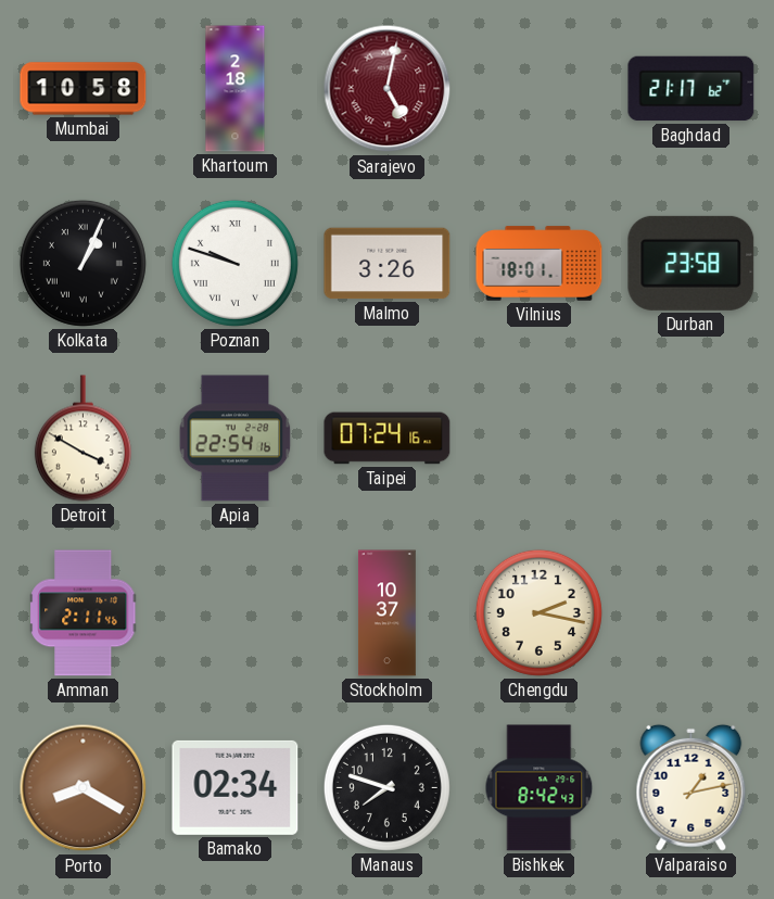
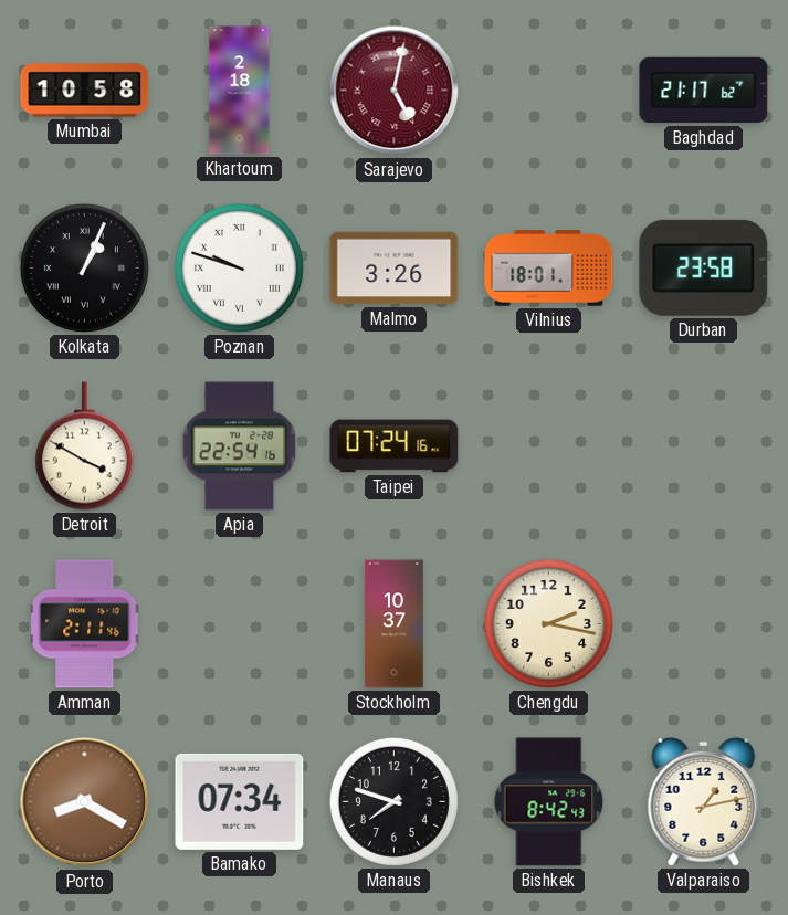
Bamako: 02:34 -> 07:34 (240, 801)
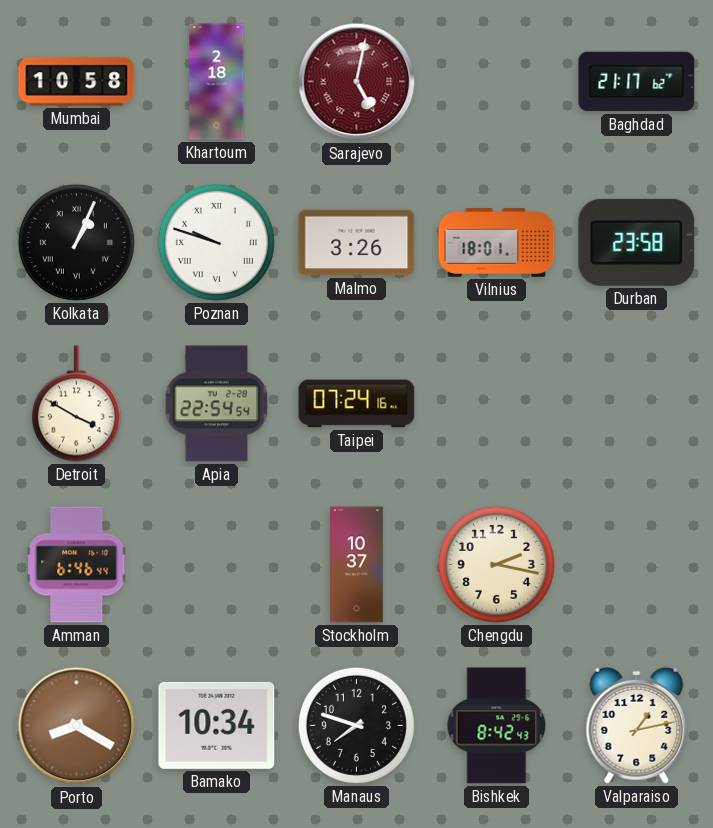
Apia: 22:54:16 -> 22:54:54 (217, 404)
Amman: 2:11 -> 6:46 (77, 565)
Bamako: 07:34 -> 10:34 (217, 725)
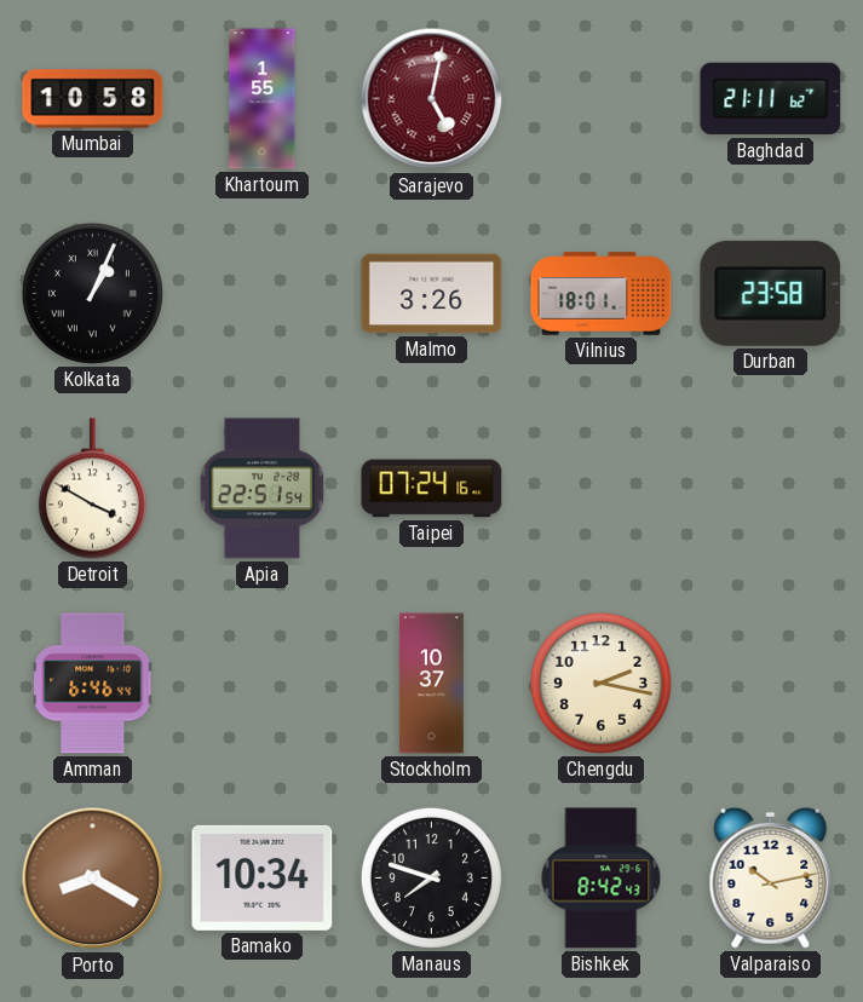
Khartoum: 2:18 -> 1:55 (263, 99)
Baghdad: 21:17 -> 21:11 (771, 99)
Poznan: 9:48 -> none (216, 242)
Apia: 22:54 -> 22:51 (263, 489)
Valparaiso: 1:13 -> 10:13 (771, 877)
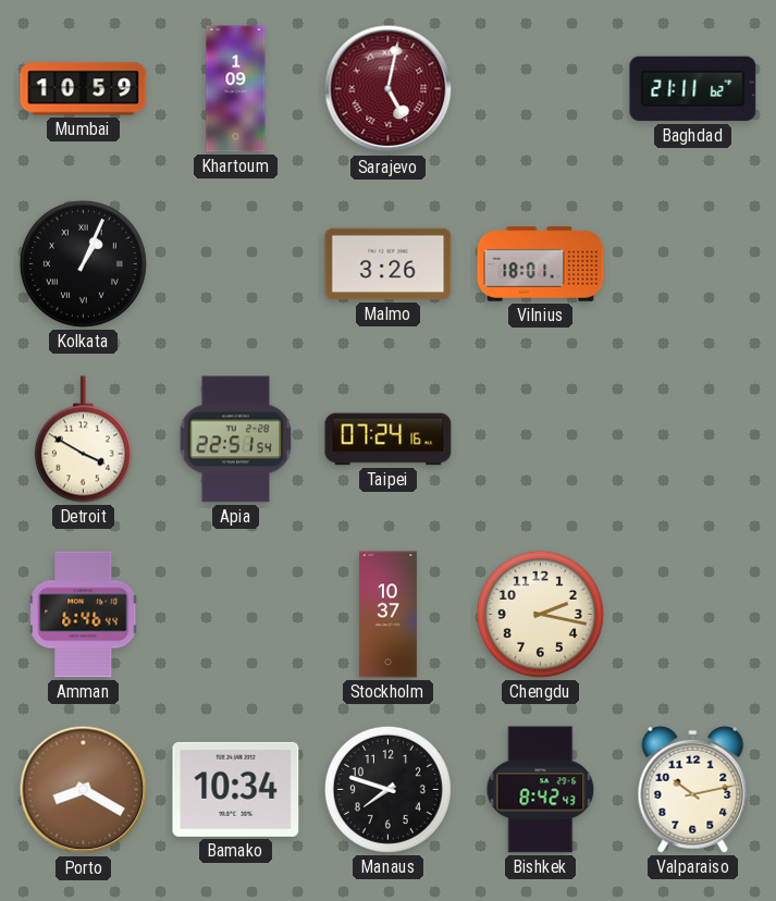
Mumbai: 10:58 -> 10:59 (84, 89)
Khartoum: 1:55 -> 1:09 (236, 89)
Durban: 23:58 -> none (771, 293)
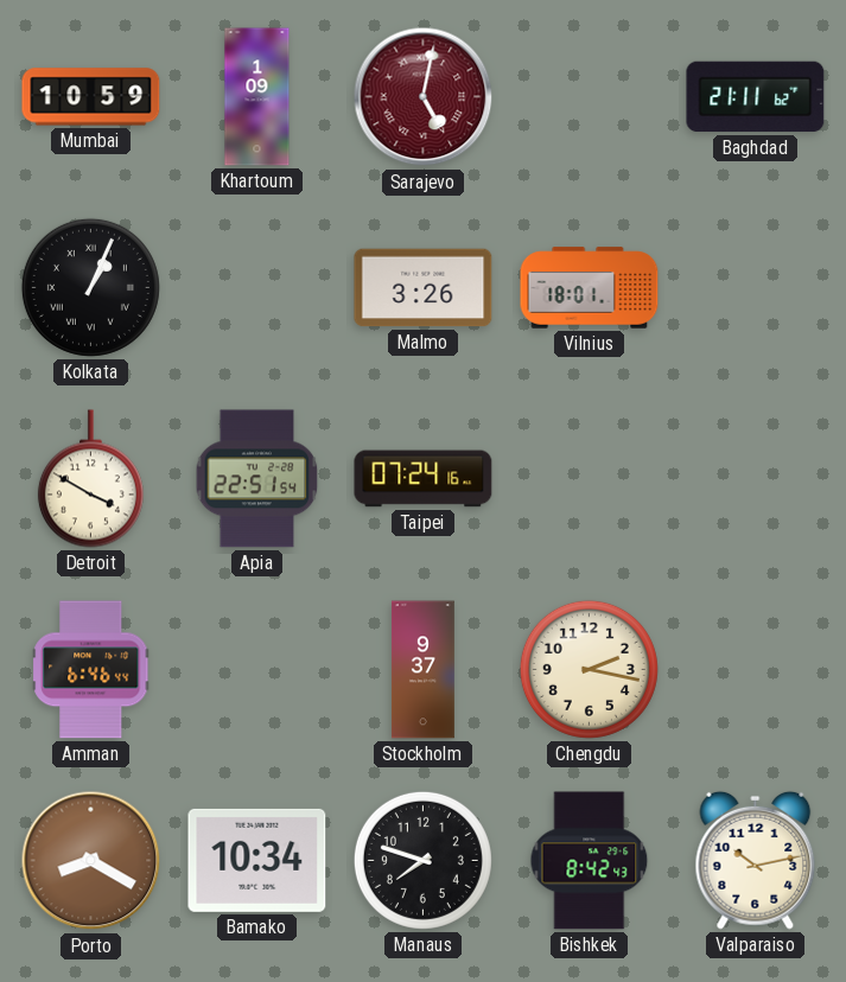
Stockholm: 10:37 -> 9:37 (422, 670)
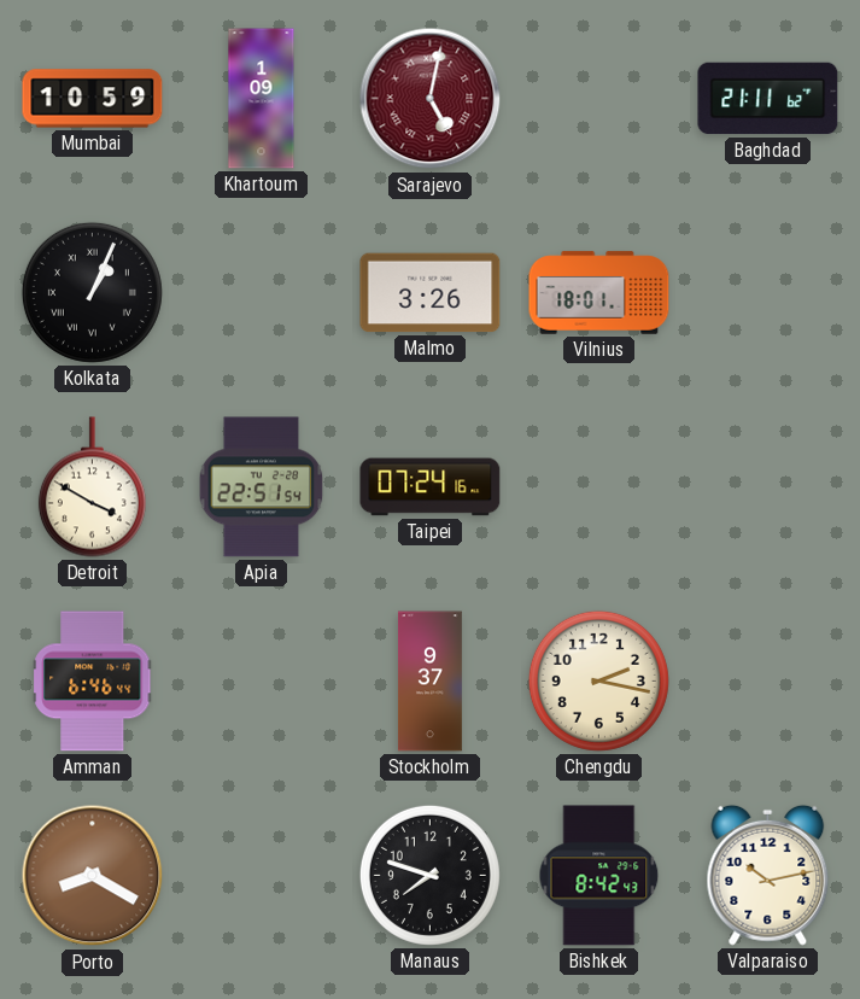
Bamako: 10:34 -> none (257, 860)
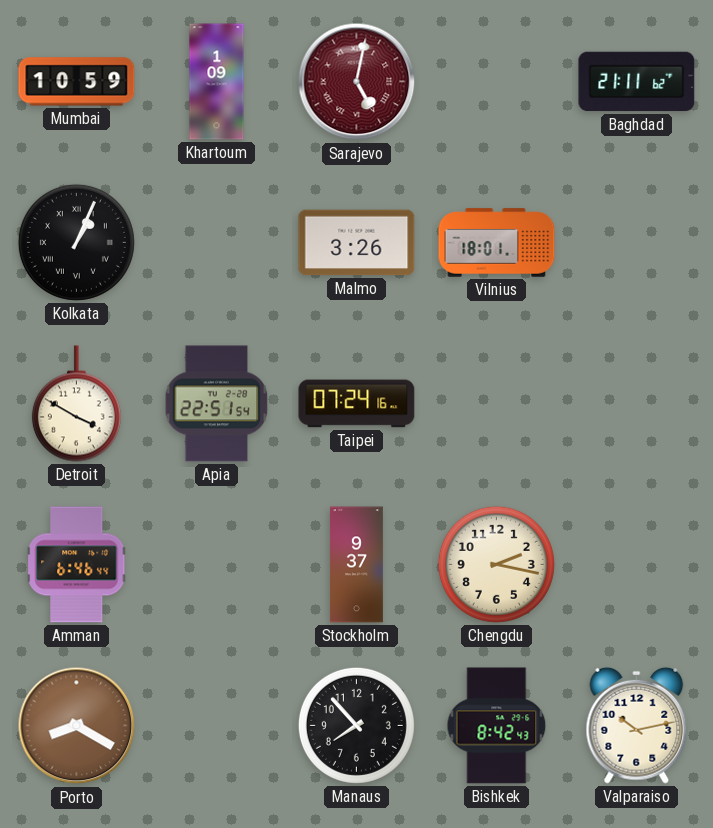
Manaus: 7:48 -> 7:53 (356, 725)
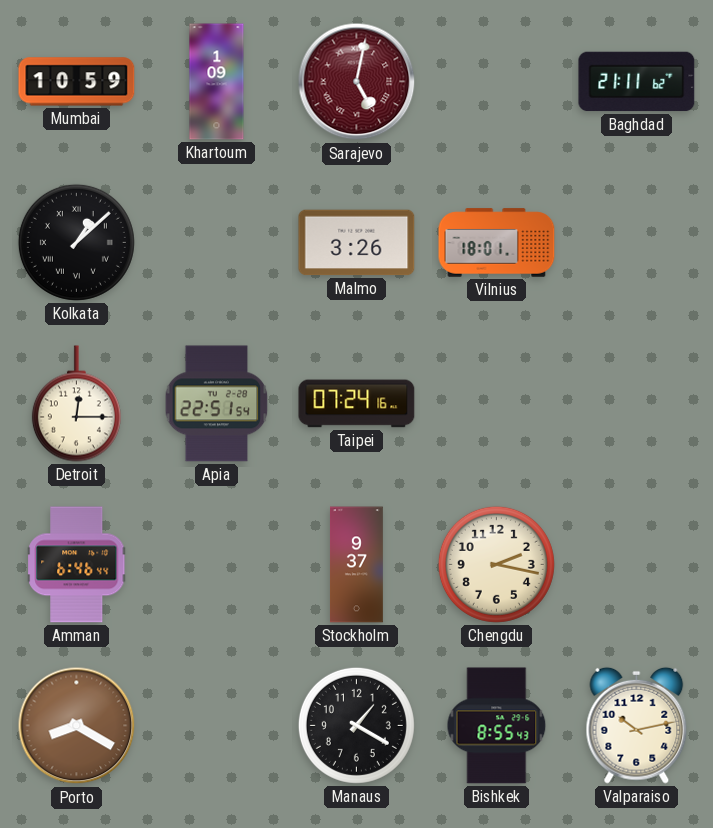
Kolkata: 1:04 -> 1:08 (76, 242)
Detroit: 3:50 -> 12:15 (76, 404)
Manaus: 7:53 -> 1:20 (356, 725)
Bishkek: 8:42 -> 8:55 (497, 726)
